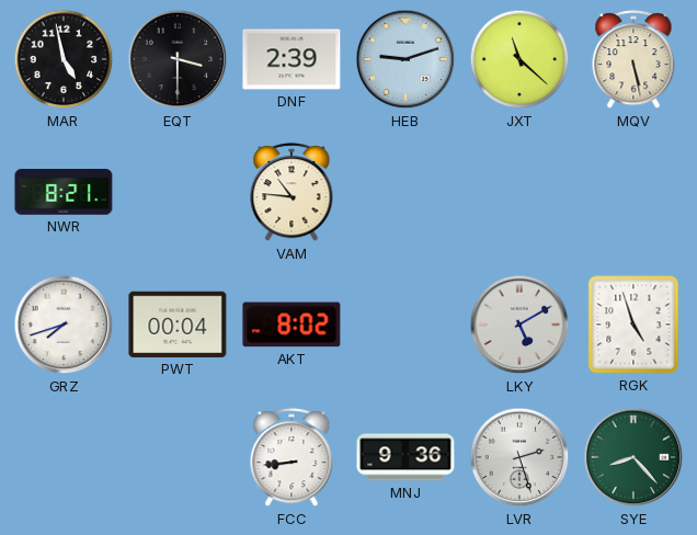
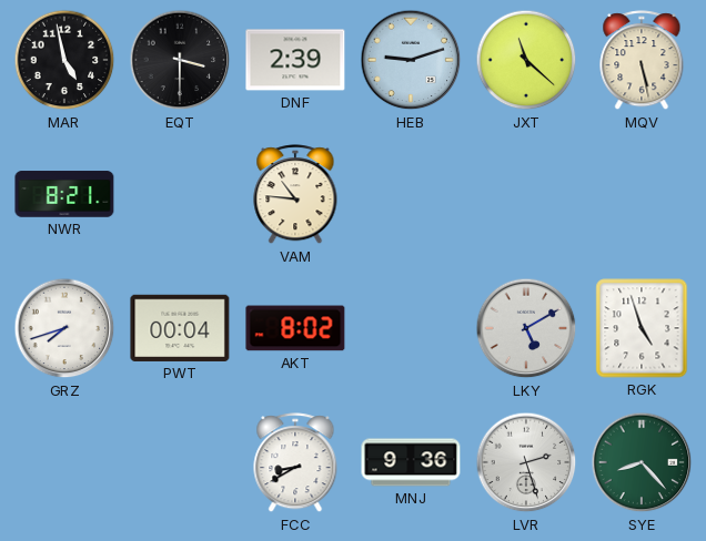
FCC: 8:44 -> 8:40 (295, 463)
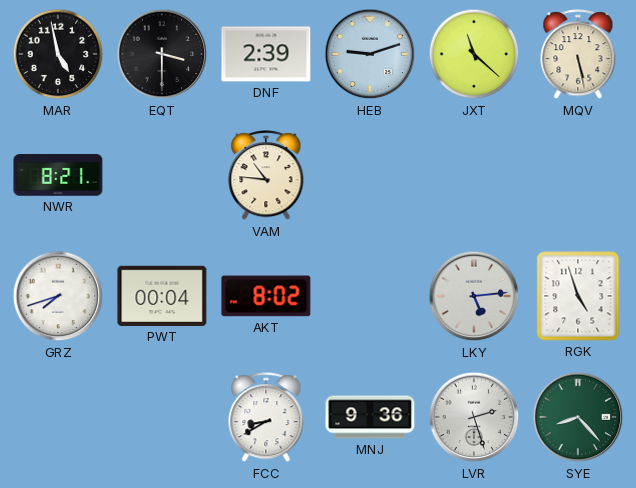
LKY: 5:10 -> 5:14 (474, 296)
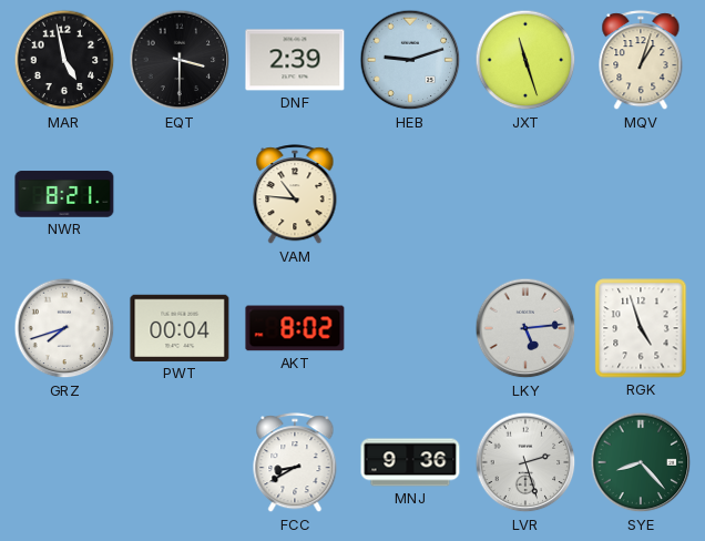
JXT: 11:22 -> 11:27 (525, 60)
MQV: 5:28 -> 1:03 (641, 61)
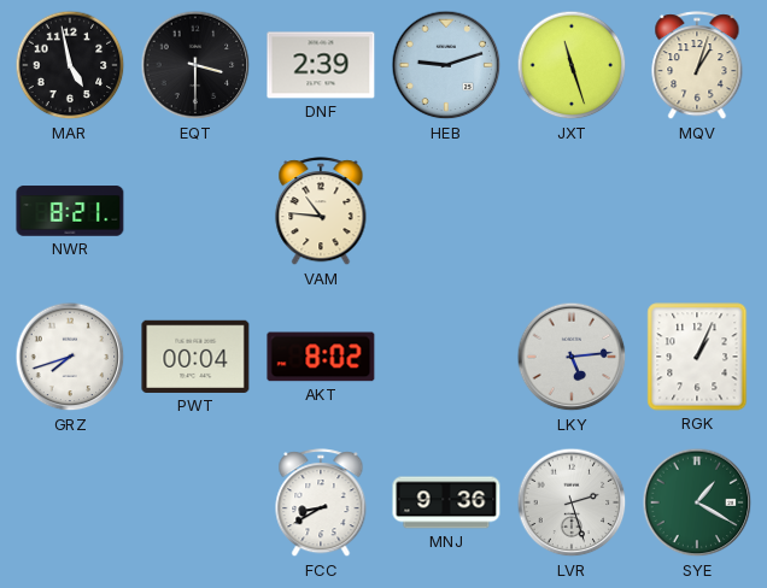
RGK: 4:57 -> 1:04 (697, 357)
SYE: 8:23 -> 1:20 (697, 502)
